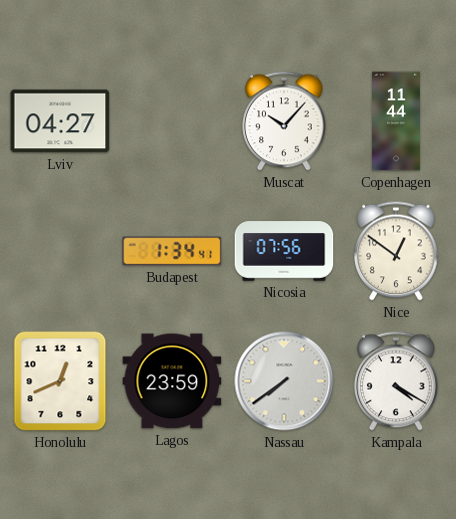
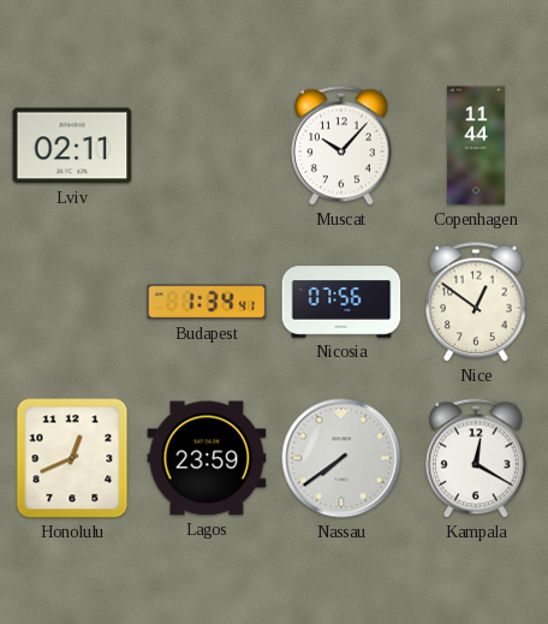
Lviv: 04:27 -> 02:11 (72, 145)
Kampala: 4:20 -> 12:20 (476, 458)
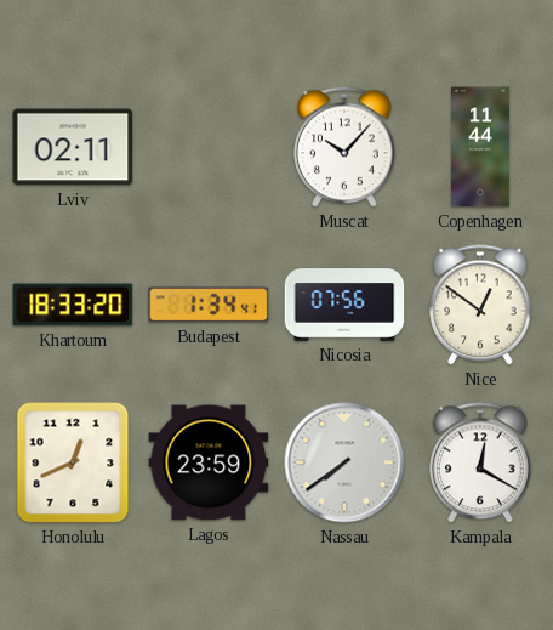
Khartoum: none -> 18:33 (73, 305)
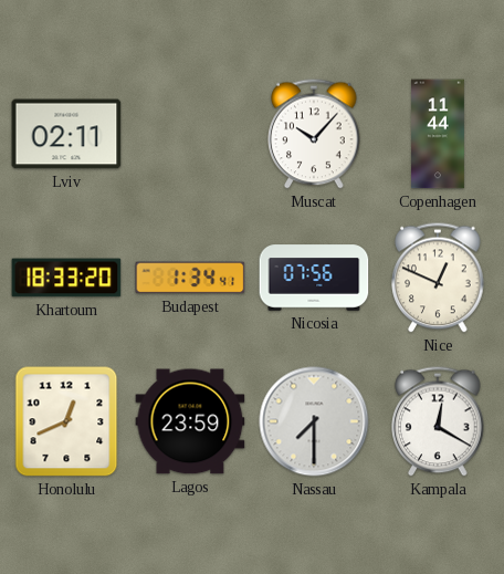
Nice: 12:51 -> 12:49 (438, 278)
Nassau: 7:39 -> 7:30 (314, 421)
